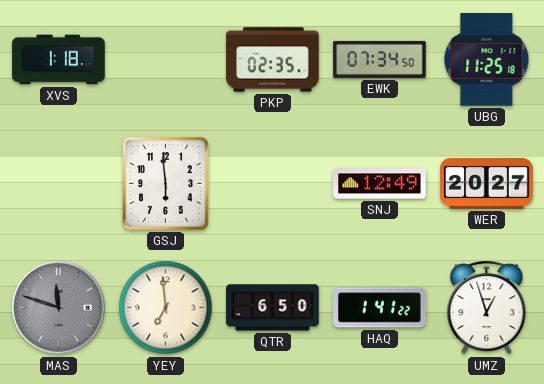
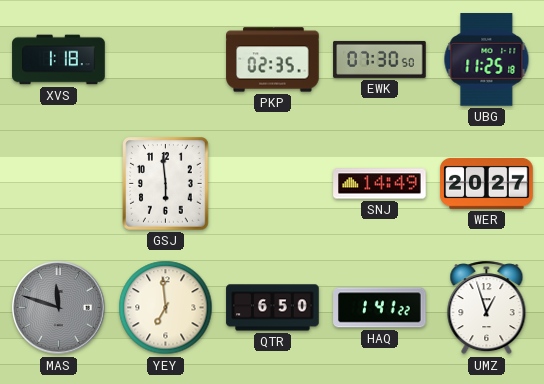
EWK: 07:34 -> 07:30 (380, 59)
SNJ: 12:49 -> 14:49 (380, 184)
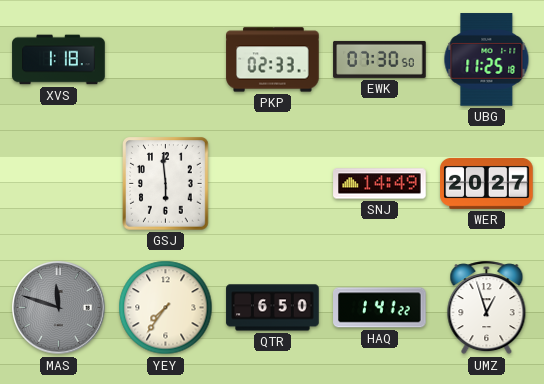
PKP: 02:35 -> 02:33 (273, 60)
YEY: 6:59 -> 7:36 (166, 308)
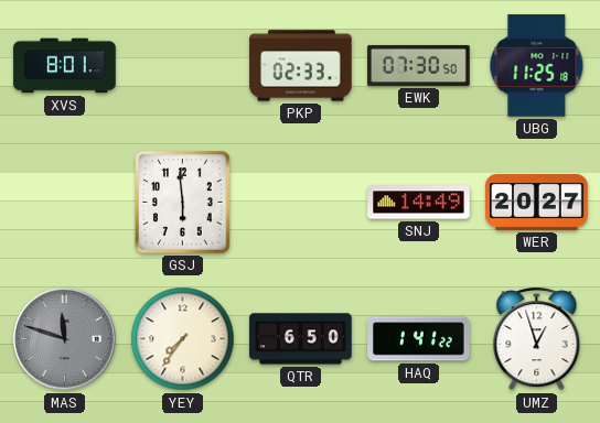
XVS: 1:18 -> 8:01 (65, 66)
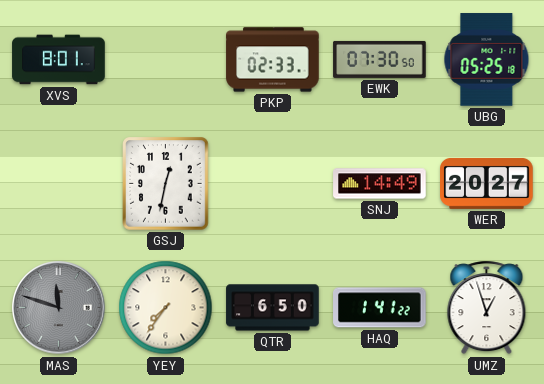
UBG: 11:25 -> 05:25 (487, 60)
GSJ: 5:59 -> 12:32 (166, 184)
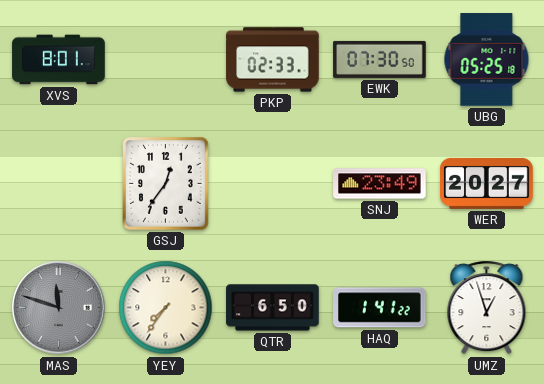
GSJ: 12:32 -> 12:36 (166, 184)
SNJ: 14:49 -> 23:49 (380, 184)
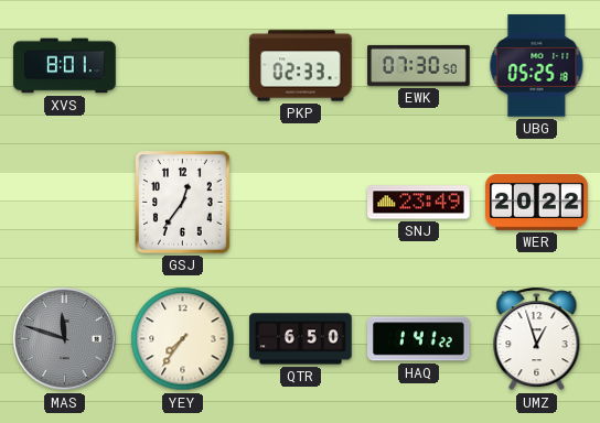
WER: 20:27 -> 20:22 (537, 202)
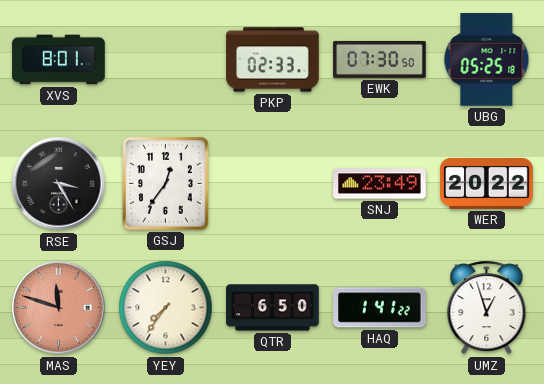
RSE: none -> 3:25 (59, 184)
MAS dial: grey -> salmon (59, 308)
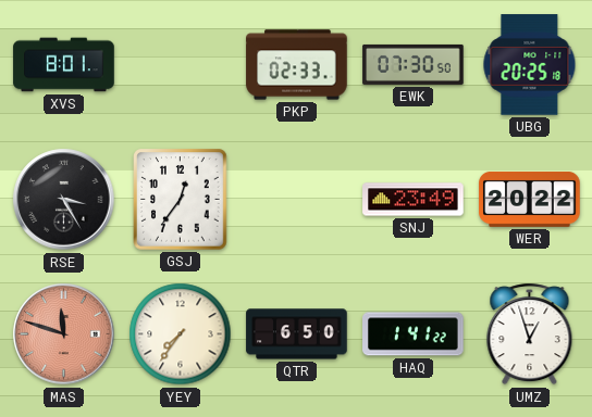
UBG: 05:25 -> 20:25 (530, 65)
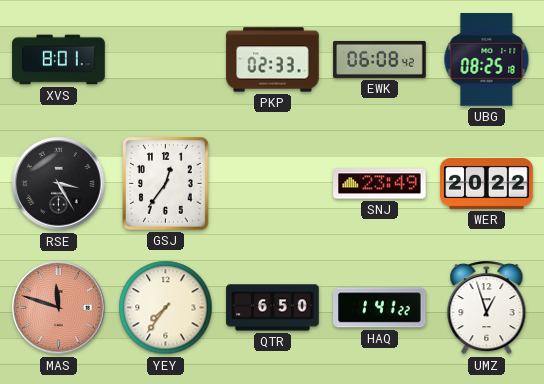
EWK: 07:30 -> 06:08 (380, 59)
UBG: 20:25 -> 08:25 (487, 60)
